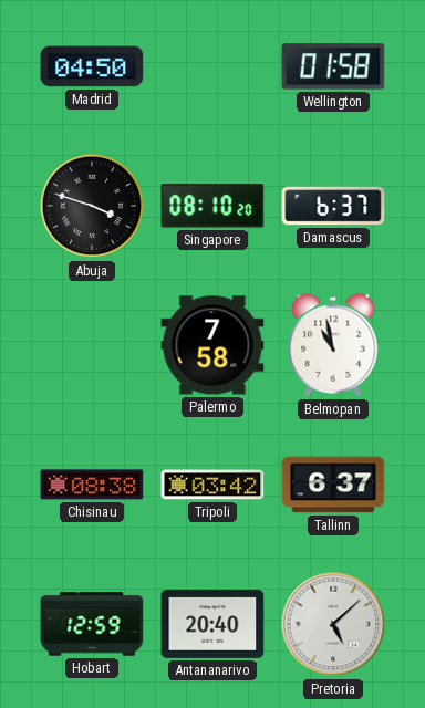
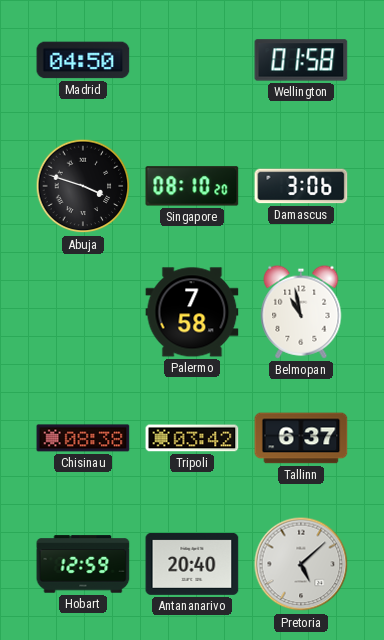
Damascus: 6:37 -> 3:06 (301, 186)
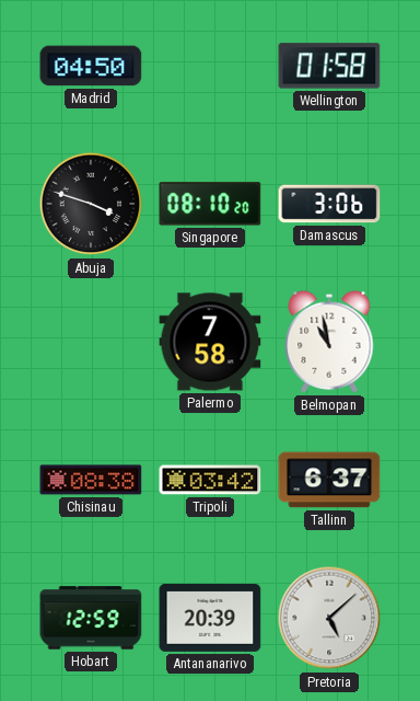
Antananarivo: 20:40 -> 20:39 (210, 618)
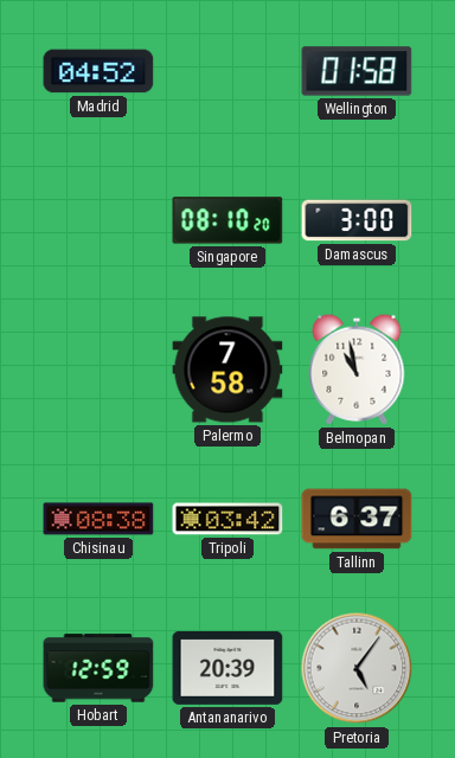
Madrid: 04:50 -> 04:52 (98, 71)
Abuja: 3:48 -> none (91, 204)
Damascus: 3:06 -> 3:00 (357, 220)
Pretoria: 5:08 -> 5:06 (357, 668)
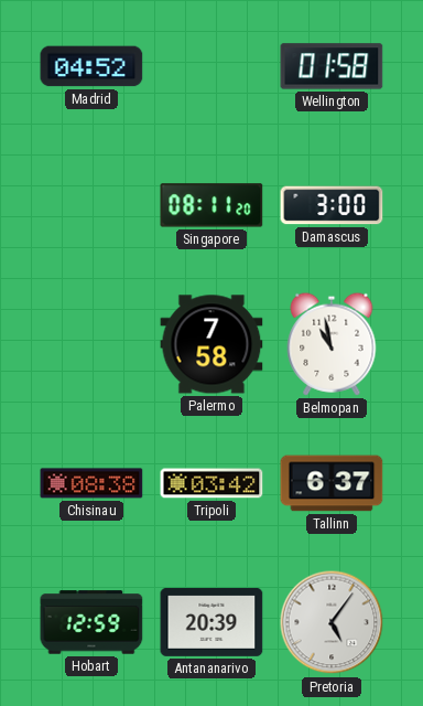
Singapore: 08:10 -> 08:11 (211, 205)
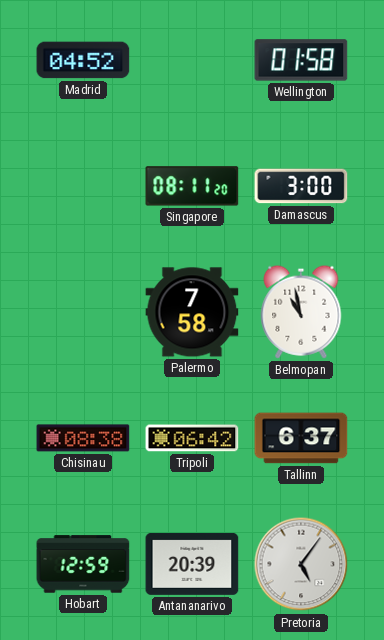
Tripoli: 03:42 -> 06:42 (192, 438)
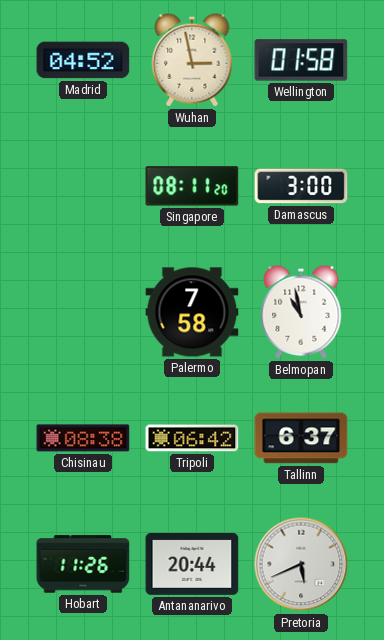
Wuhan: none -> 2:58 (192, 60)
Hobart: 12:59 -> 11:26 (83, 564)
Antananarivo: 20:39 -> 20:44 (192, 564)
Pretoria: 5:06 -> 5:41 (301, 564)
